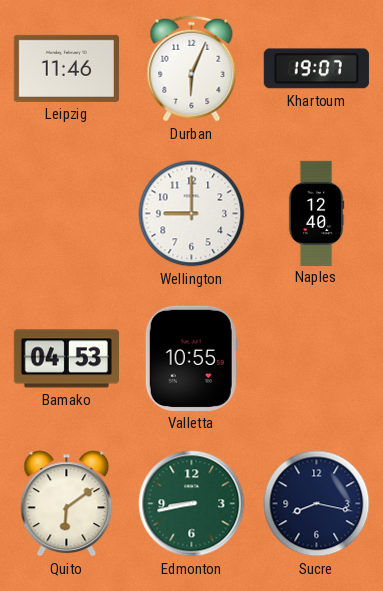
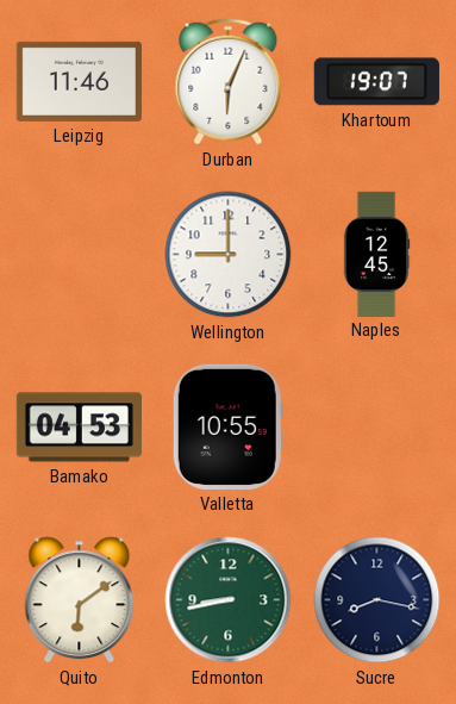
Naples: 12:40 -> 12:45 (376, 254)
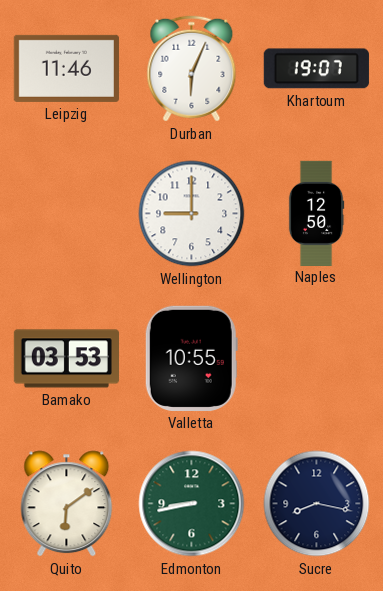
Naples: 12:45 -> 12:50 (316, 213)
Bamako: 04:53 -> 03:53 (66, 359)
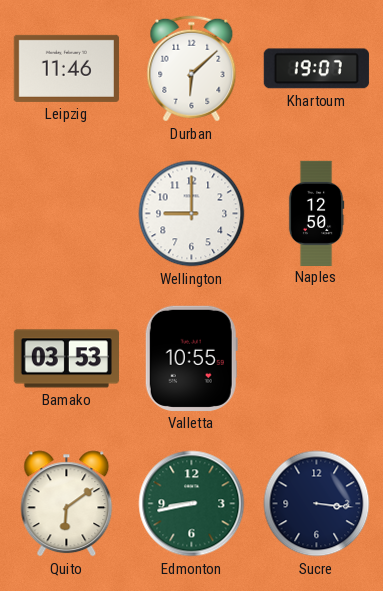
Durban: 6:04 -> 6:08 (192, 69)
Sucre: 8:17 -> 3:16 (317, 504)
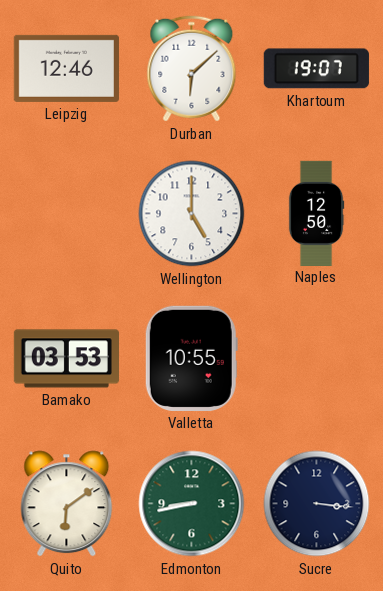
Leipzig: 11:46 -> 12:46 (66, 68)
Wellington: 9:00 -> 5:00 (192, 214)
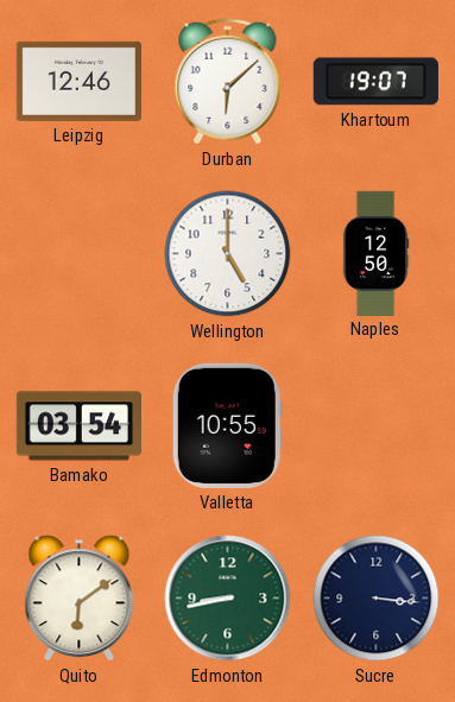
Bamako: 03:53 -> 03:54 (78, 426)
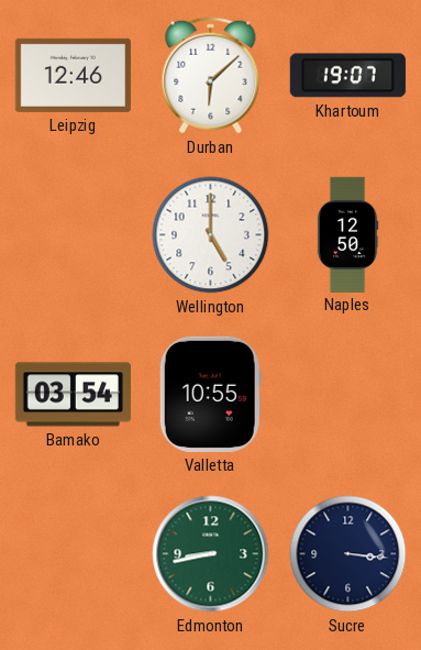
Quito: 6:09 -> none (80, 599)
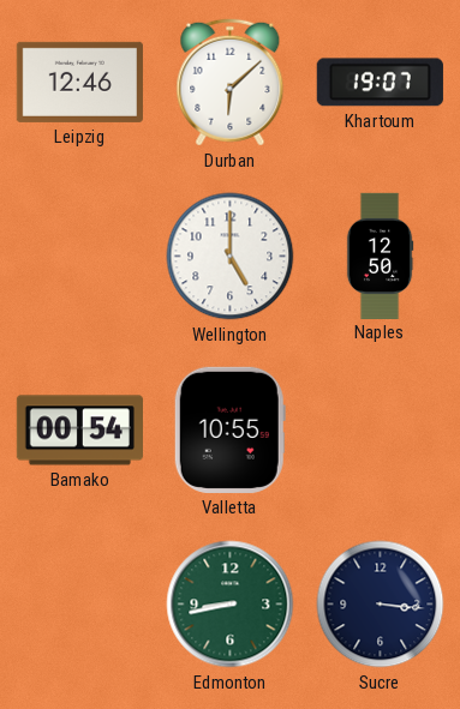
Bamako: 03:54 -> 00:54 (79, 431)
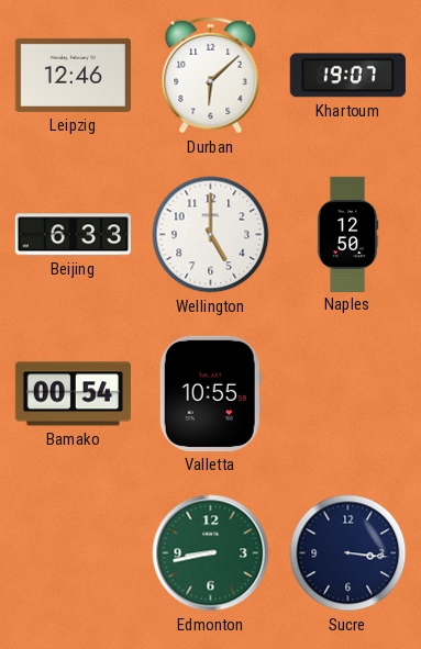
Beijing: none -> 6:33 (73, 235)
